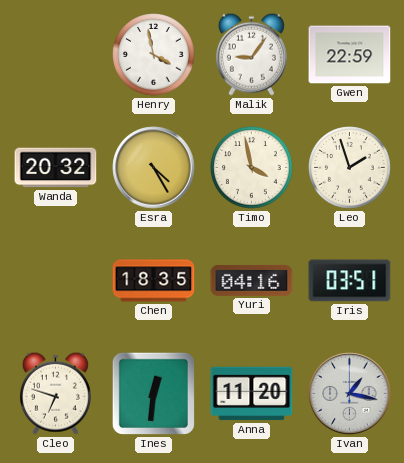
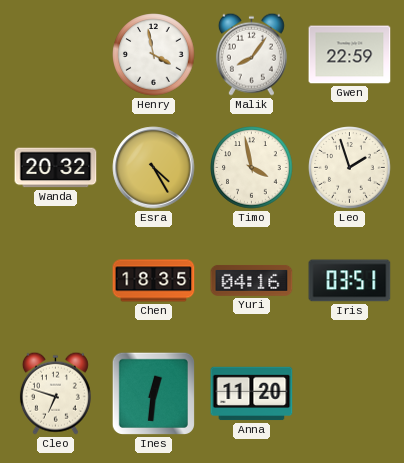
Malik: 9:06 -> 8:06 (251, 54)
Ivan: 1:17 -> none (350, 394)
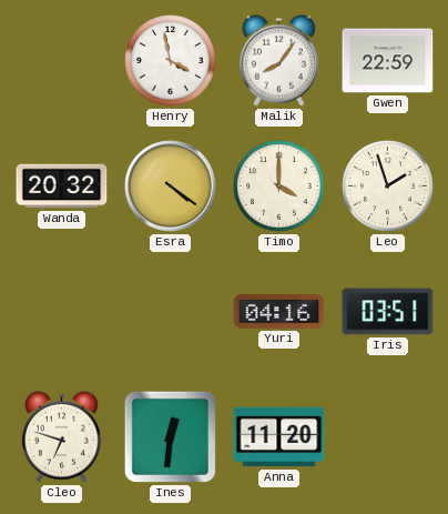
Esra: 4:25 -> 4:21 (171, 187)
Timo: 3:58 -> 4:00 (279, 187)
Chen: 18:35 -> none (154, 281)
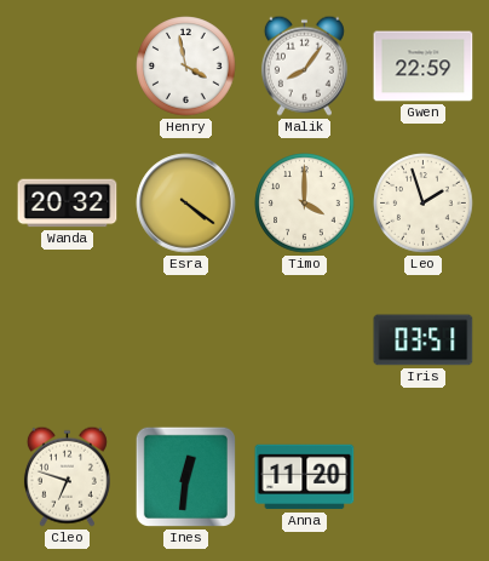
Yuri: 04:16 -> none (279, 312)
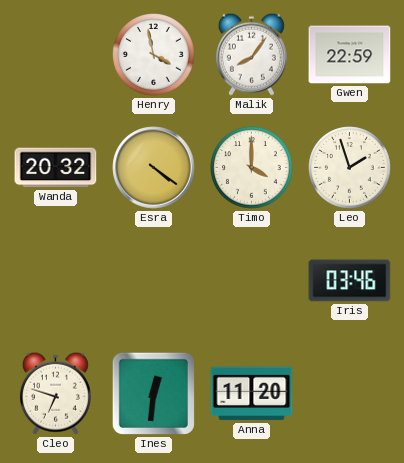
Iris: 03:51 -> 03:46 (350, 281)
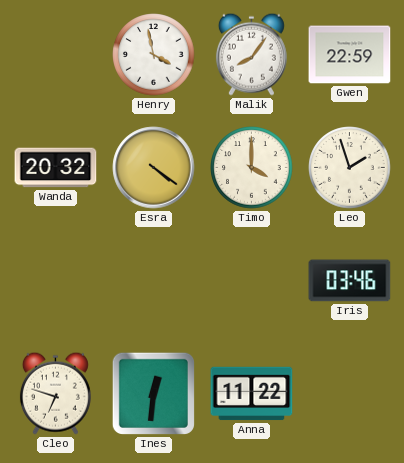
Anna: 11:20 -> 11:22 (252, 394)
